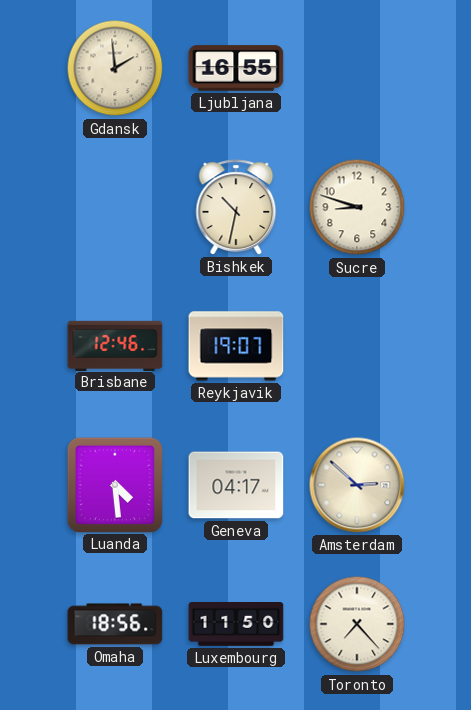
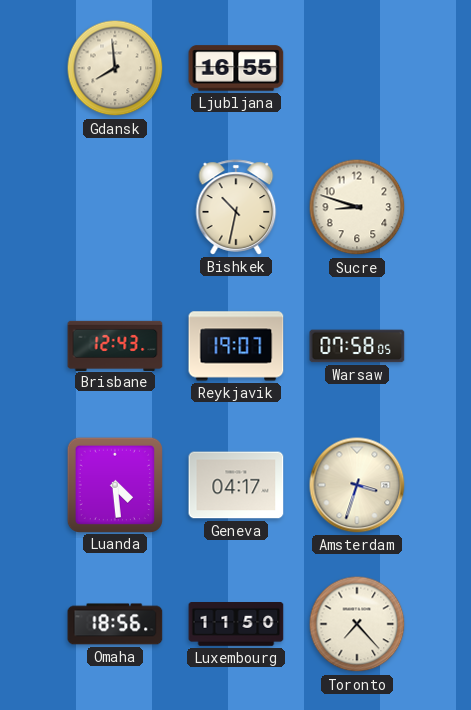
Gdansk: 1:59 -> 7:59 (115, 68)
Brisbane: 12:46 -> 12:43 (115, 345)
Warsaw: none -> 07:58 (357, 346)
Amsterdam: 2:52 -> 3:33 (357, 485)
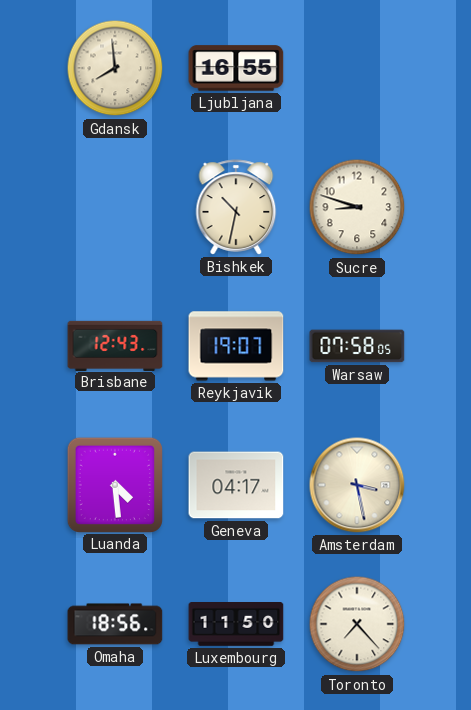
Amsterdam: 3:33 -> 3:28 (357, 485)
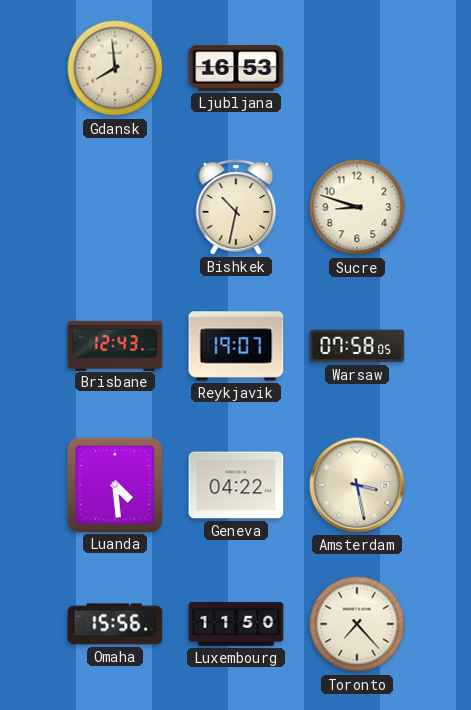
Ljubljana: 16:55 -> 16:53 (236, 68)
Geneva: 04:17 -> 04:22 (236, 485)
Omaha: 18:56 -> 15:56 (115, 624)
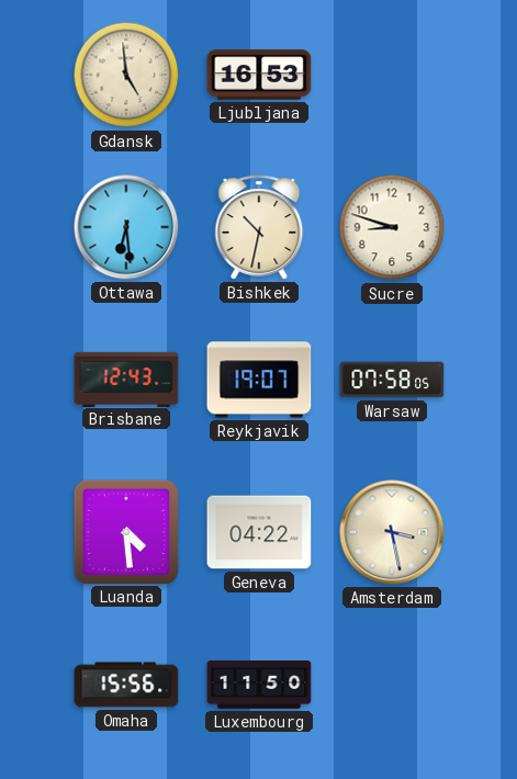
Gdansk: 7:59 -> 4:59 (126, 75)
Ottawa: none -> 6:29 (126, 227)
Toronto: 7:23 -> none (357, 624)
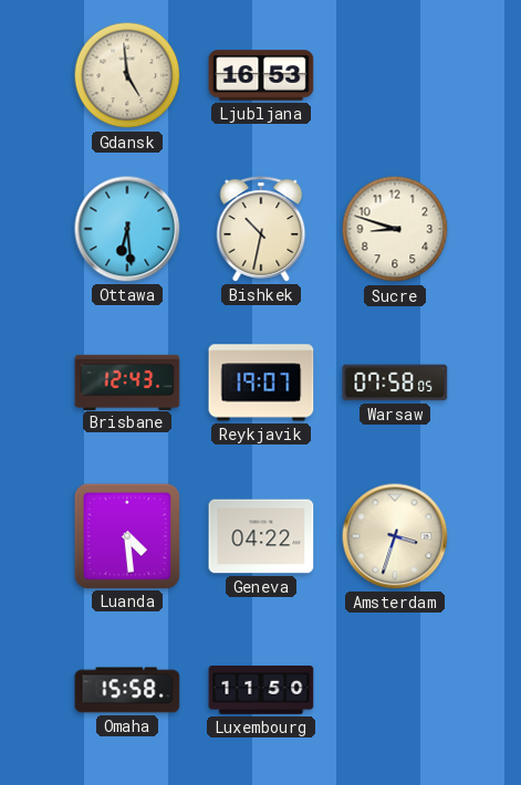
Amsterdam: 3:28 -> 3:33 (395, 536)
Omaha: 15:56 -> 15:58 (127, 690)
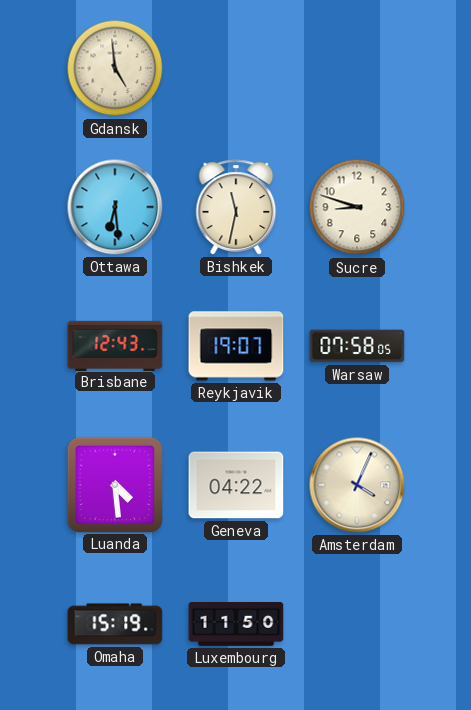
Ljubljana: 16:53 -> none (261, 75)
Bishkek: 10:32 -> 11:32 (236, 207)
Amsterdam: 3:33 -> 4:04 (357, 485)
Omaha: 15:58 -> 15:19 (115, 624)
